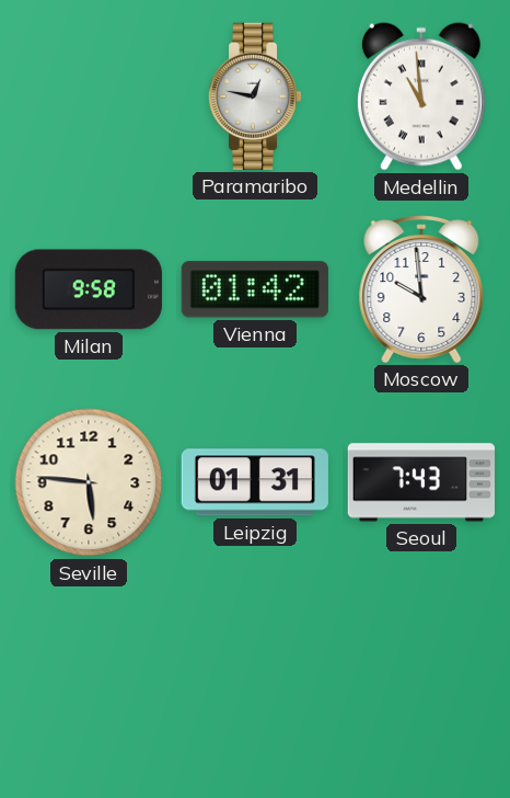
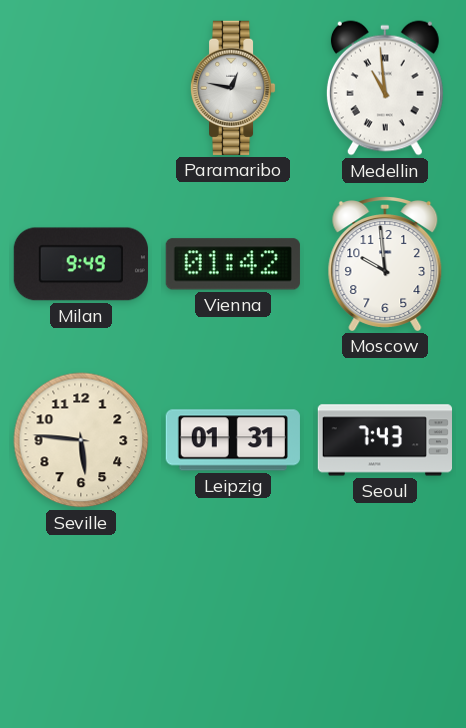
Milan: 9:58 -> 9:49 (81, 264)
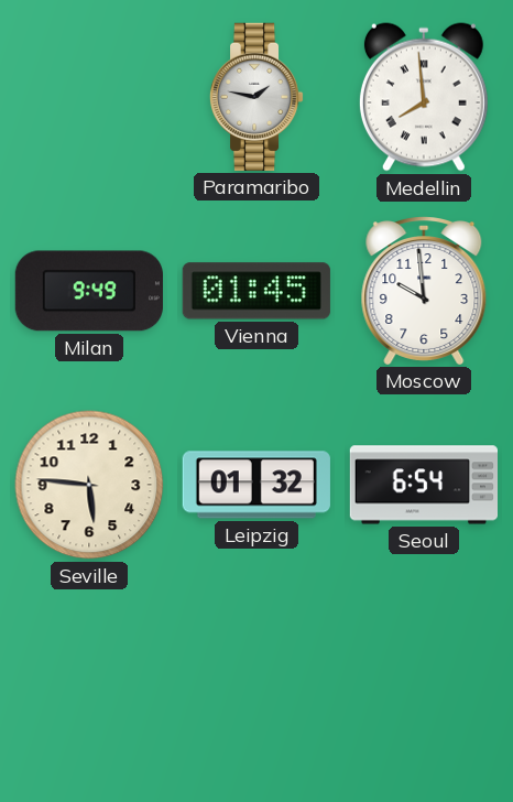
Paramaribo: 12:47 -> 1:47 (256, 97)
Medellin: 10:59 -> 7:59 (424, 97)
Vienna: 01:42 -> 01:45 (256, 291)
Leipzig: 01:31 -> 01:32 (256, 485)
Seoul: 7:43 -> 6:54 (423, 485)
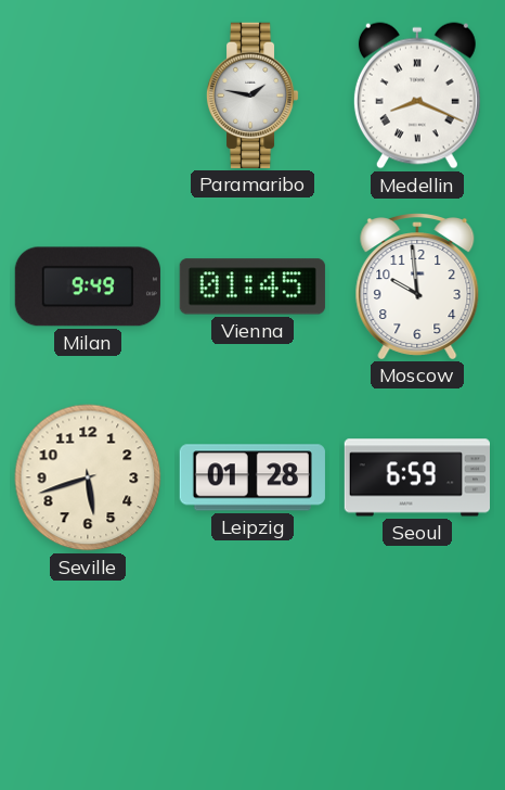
Medellin: 7:59 -> 8:19 (417, 95)
Seville: 5:46 -> 5:42 (88, 477)
Leipzig: 01:32 -> 01:28 (252, 477)
Seoul: 6:54 -> 6:59 (416, 477)
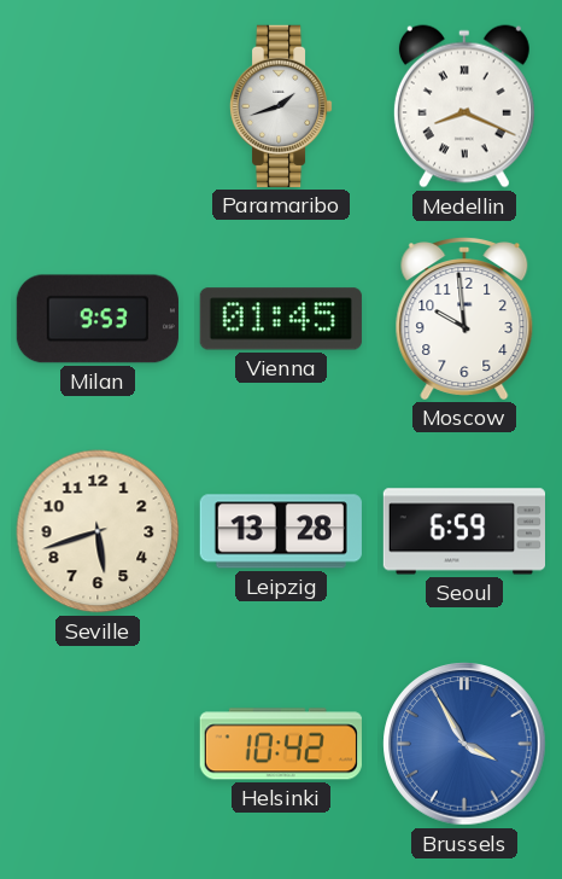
Paramaribo: 1:47 -> 1:42 (281, 106)
Milan: 9:49 -> 9:53 (98, 319)
Leipzig: 01:28 -> 13:28 (281, 531)
Helsinki: none -> 10:42 (281, 744)
Brussels: none -> 3:55 (464, 744)
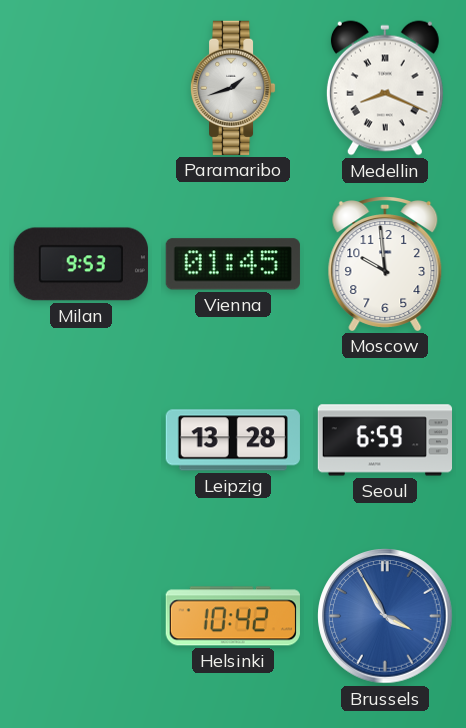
Seville: 5:42 -> none (98, 531)
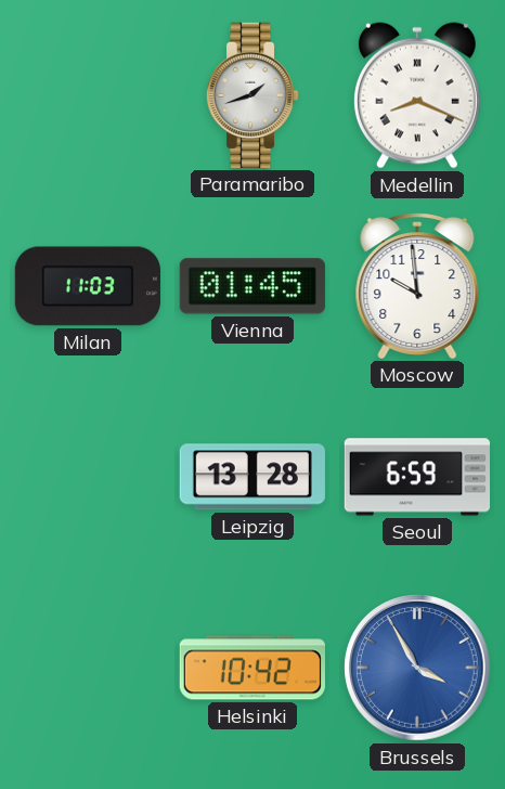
Milan: 9:53 -> 11:03 (88, 286)
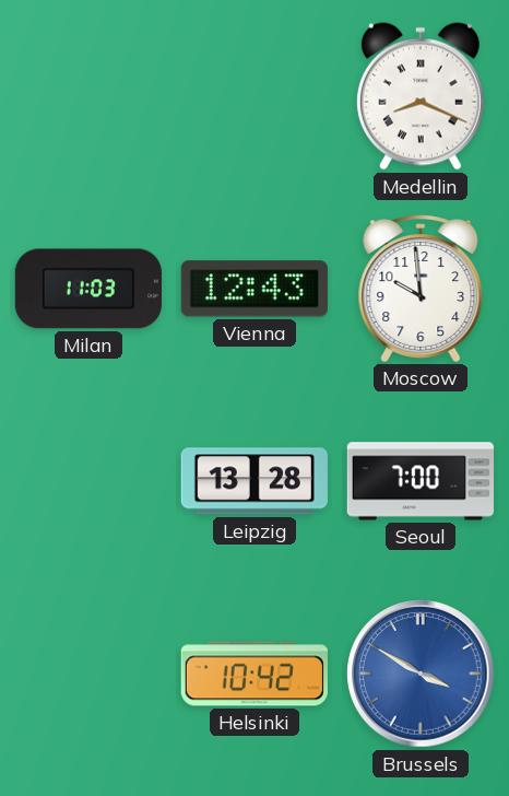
Paramaribo: 1:42 -> none (252, 95)
Vienna: 01:45 -> 12:43 (254, 289)
Seoul: 6:59 -> 7:00 (419, 481)
Brussels: 3:55 -> 3:50 (421, 674)
